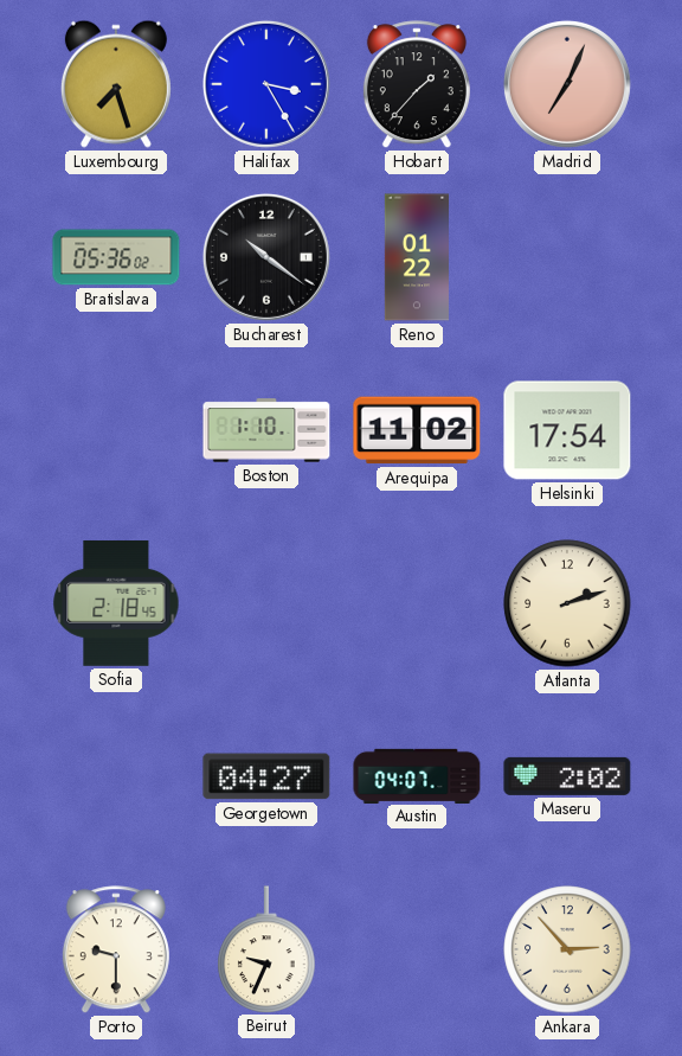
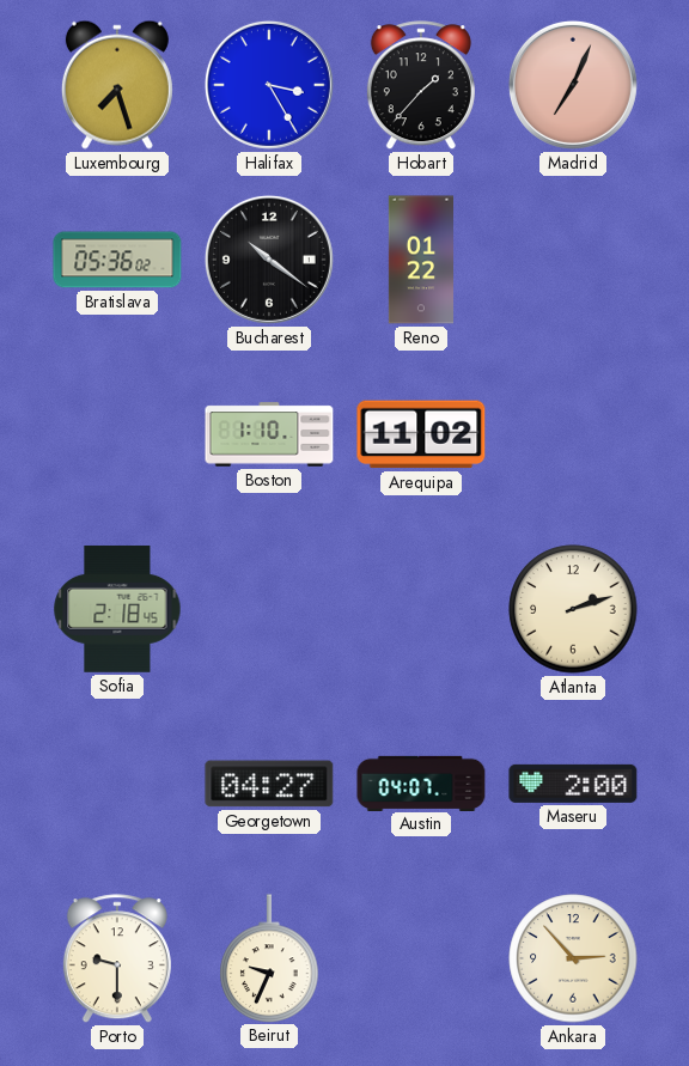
Helsinki: 17:54 -> none (567, 430)
Maseru: 2:02 -> 2:00 (573, 784)
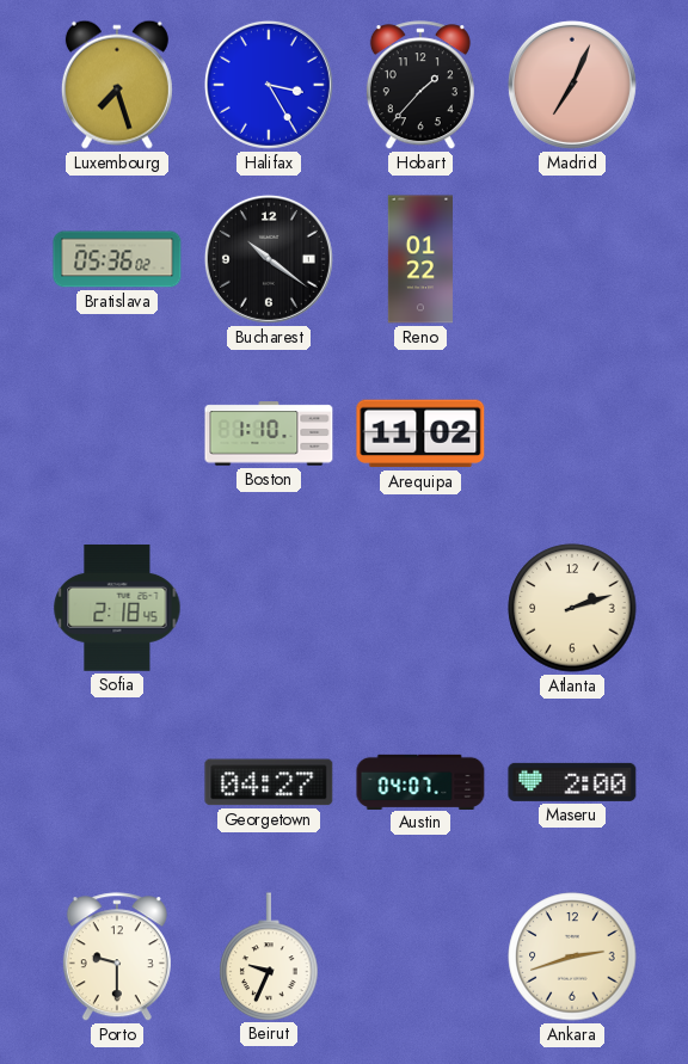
Ankara: 2:53 -> 2:42 (572, 957)
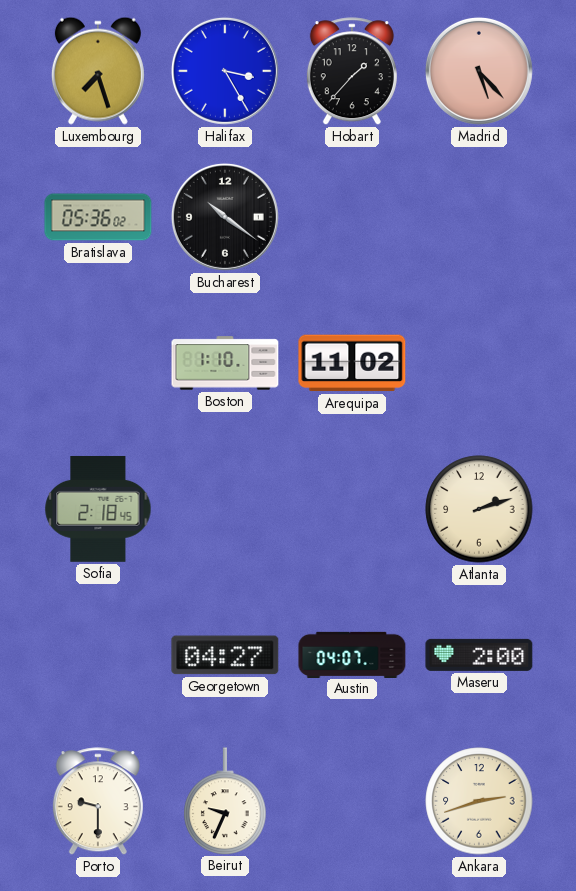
Madrid: 7:04 -> 5:23 (479, 71)
Reno: 01:22 -> none (419, 259)
